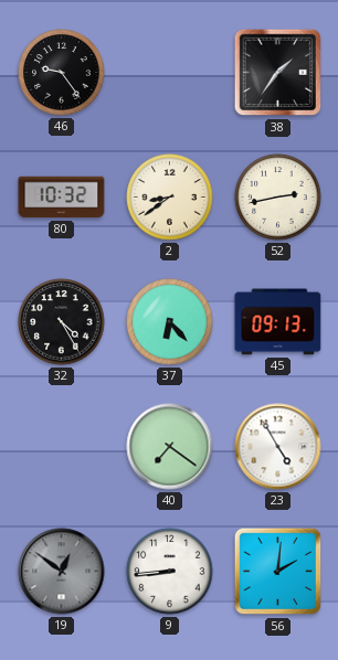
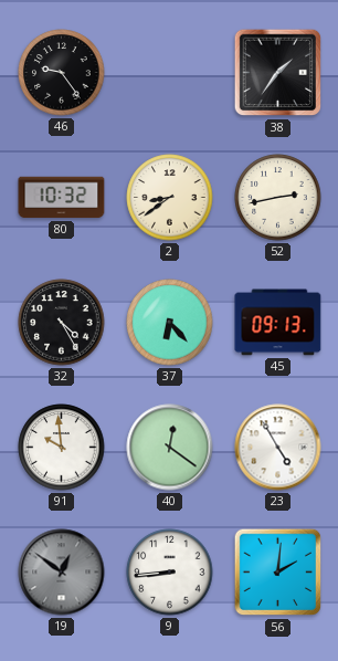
91: none -> 9:59 (62, 448)
40: 7:21 -> 12:21 (170, 448)
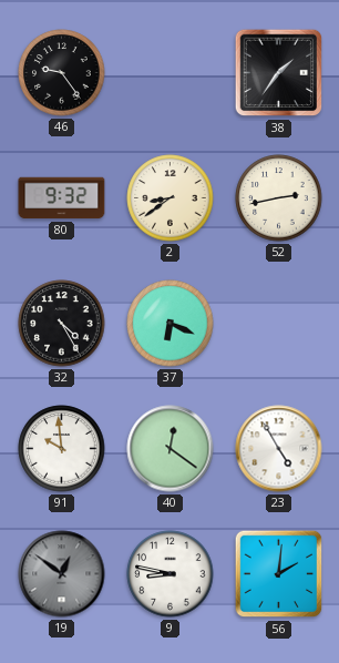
80: 10:32 -> 9:32 (62, 198)
37: 6:23 -> 6:19 (171, 324)
45: 09:13 -> none (278, 323)
9: 8:44 -> 8:47 (171, 574)
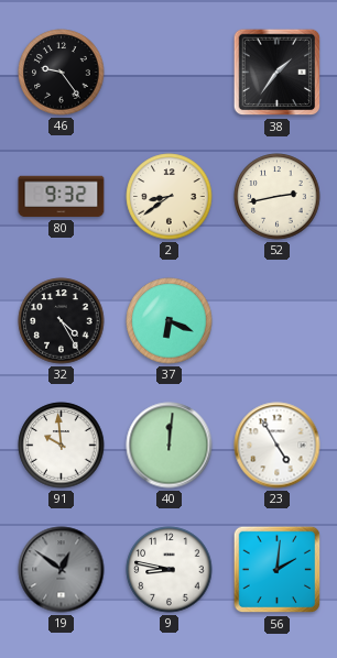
40: 12:21 -> 12:01 (170, 446)
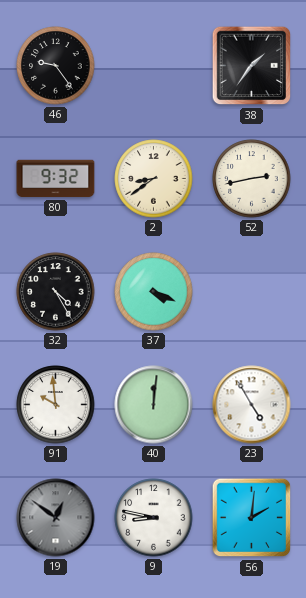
37: 6:19 -> 4:19 (154, 292)
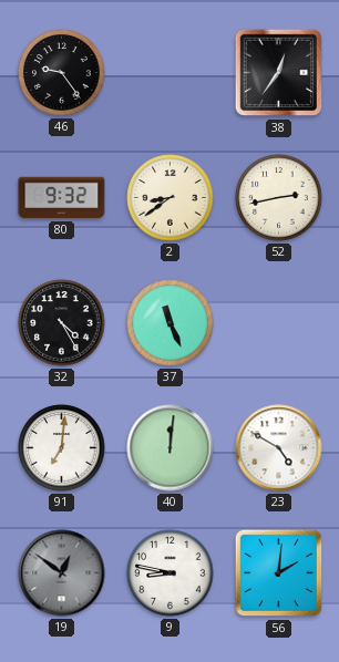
38: 1:36 -> 12:36 (279, 73)
37: 4:19 -> 11:26 (171, 323)
91: 9:59 -> 7:01 (62, 448)
23: 4:55 -> 4:50 (279, 448)
